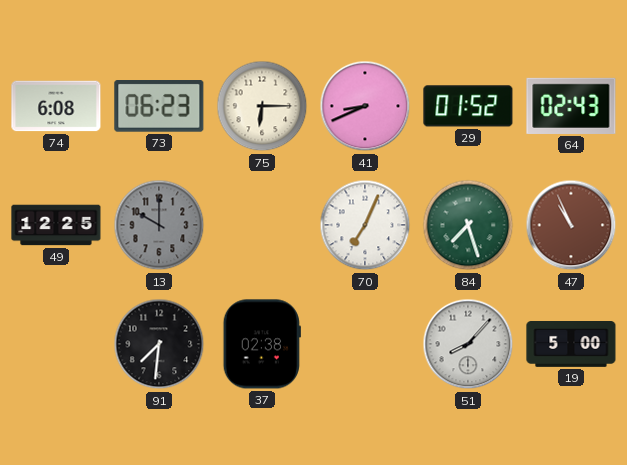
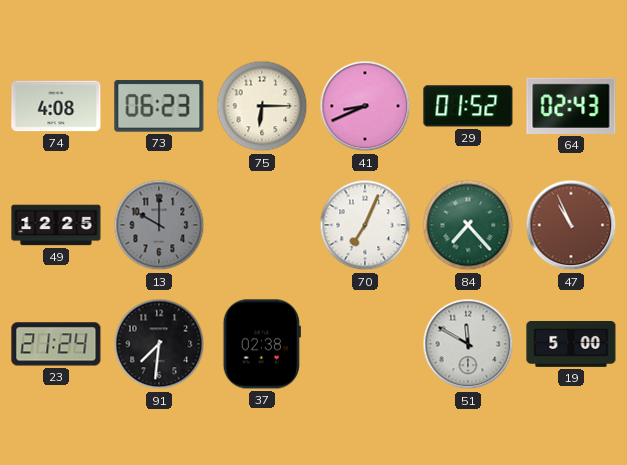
74: 6:08 -> 4:08 (56, 106)
84: 7:27 -> 7:23 (468, 225)
23: none -> 21:24 (56, 344)
51: 8:07 -> 11:50 (468, 344)
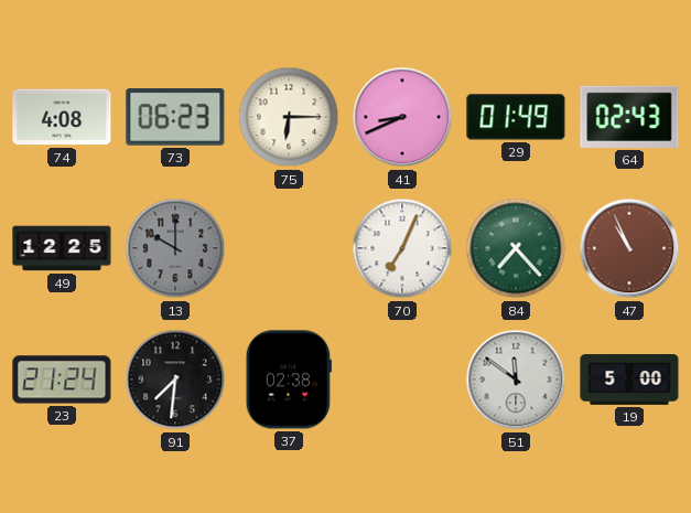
29: 01:52 -> 01:49 (516, 117)
51: 11:50 -> 11:51 (516, 380)
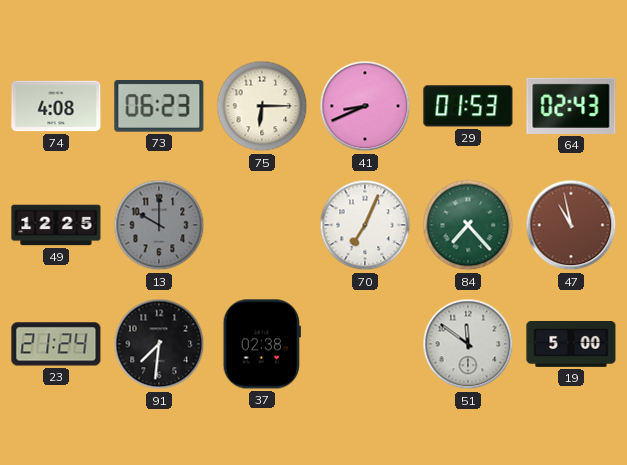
29: 01:49 -> 01:53 (468, 106)
47: 10:56 -> 10:58 (571, 225)
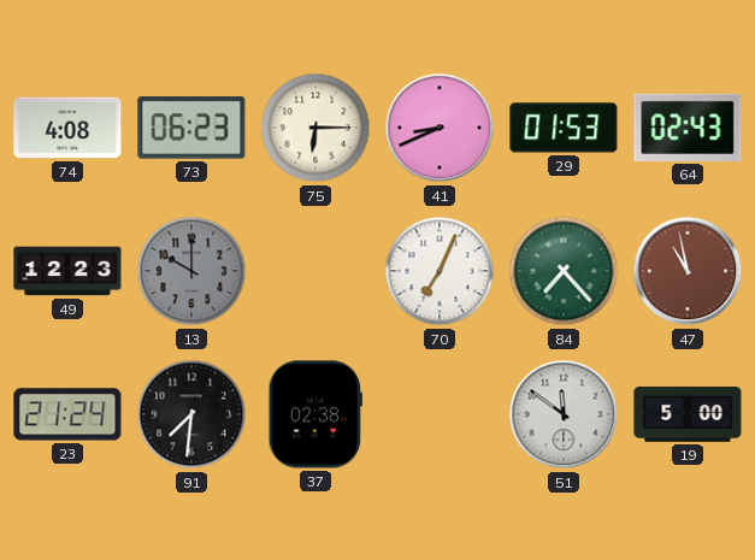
49: 12:25 -> 12:23 (67, 271)
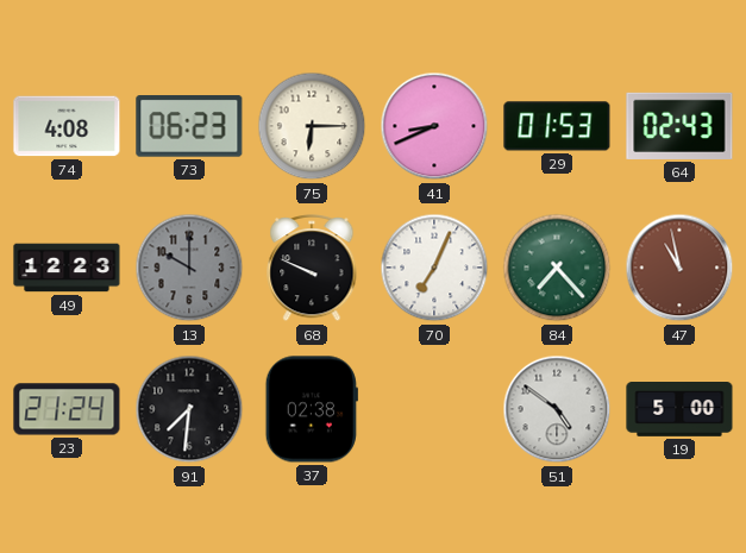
68: none -> 9:49 (312, 269)
51: 11:51 -> 4:51 (557, 409)
